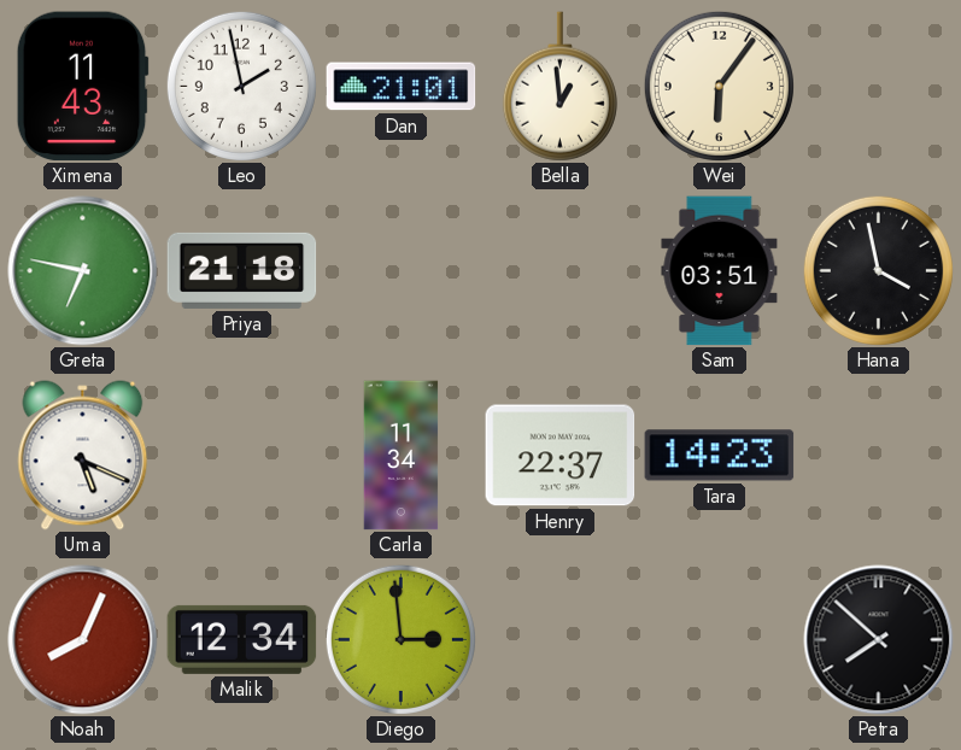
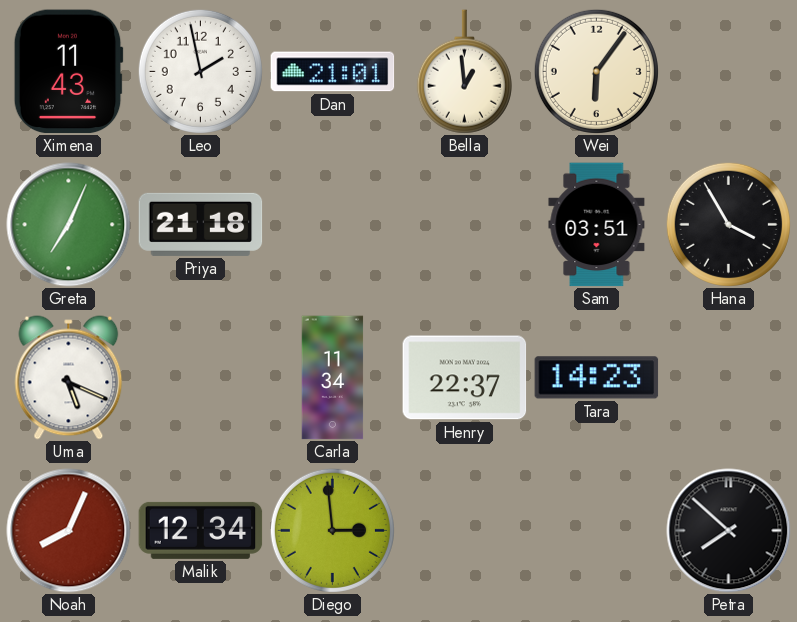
Greta: 6:47 -> 7:04 (69, 225)
Hana: 3:58 -> 3:55 (728, 224)
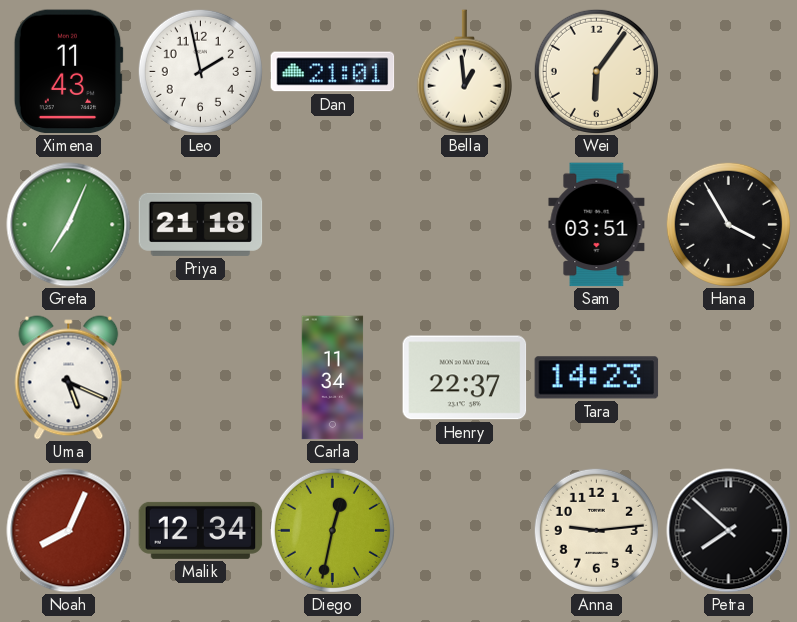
Diego: 2:59 -> 12:32 (332, 530)
Anna: none -> 9:14 (596, 530)
